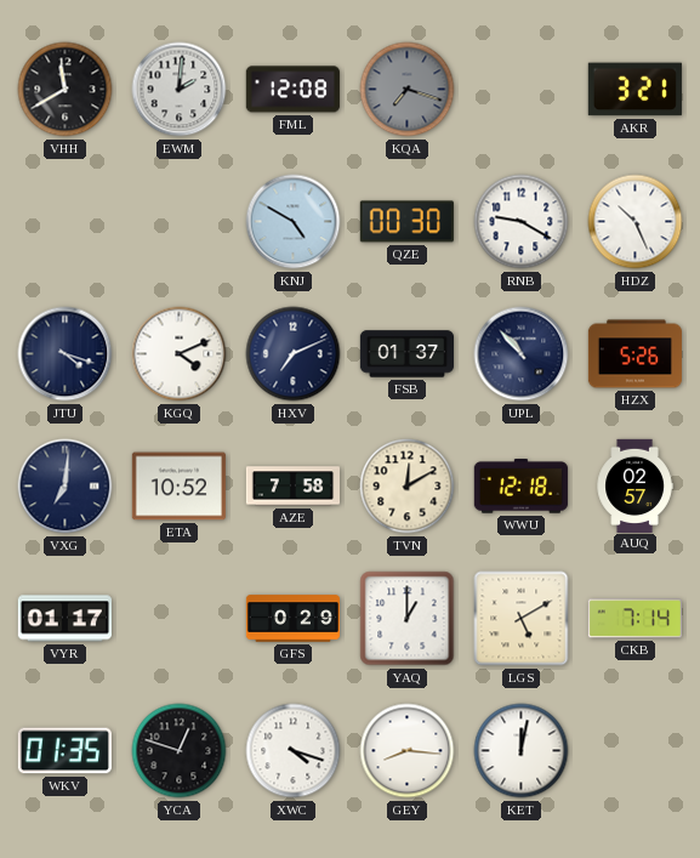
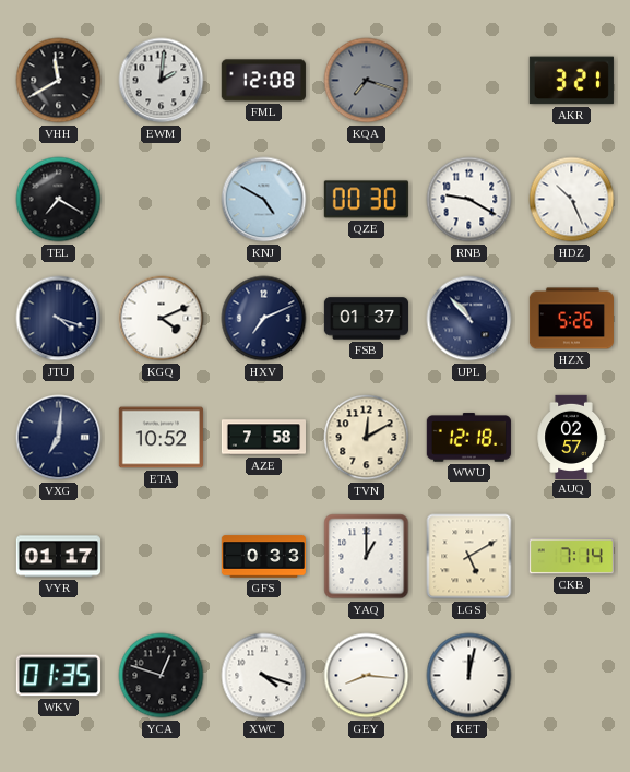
TEL: none -> 7:20 (59, 200)
GFS: 0:29 -> 0:33 (263, 557)
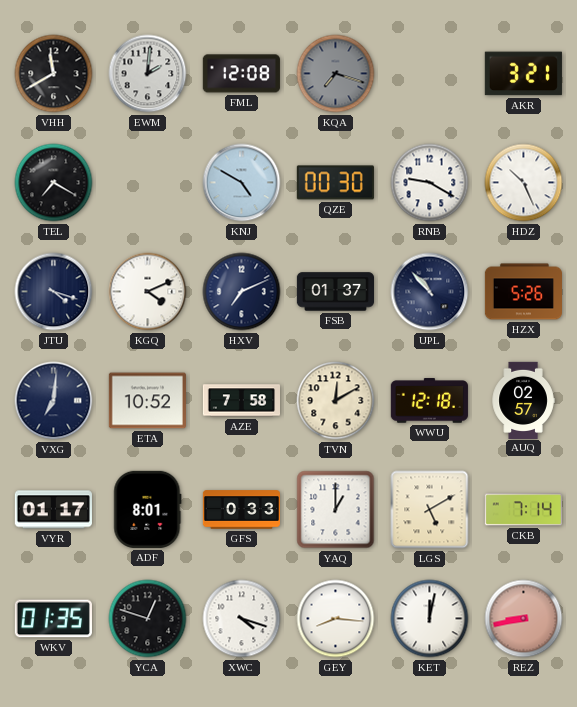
ADF: none -> 8:01 (148, 509)
REZ: none -> 8:43 (524, 619)
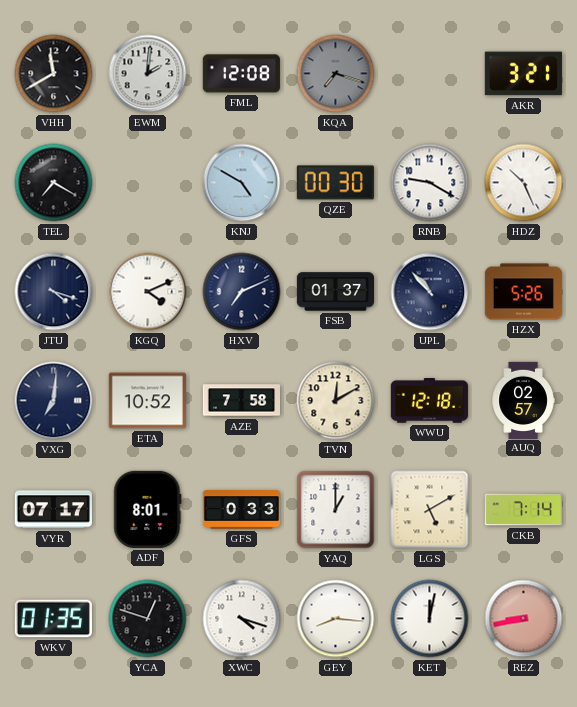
VYR: 01:17 -> 07:17 (53, 510)
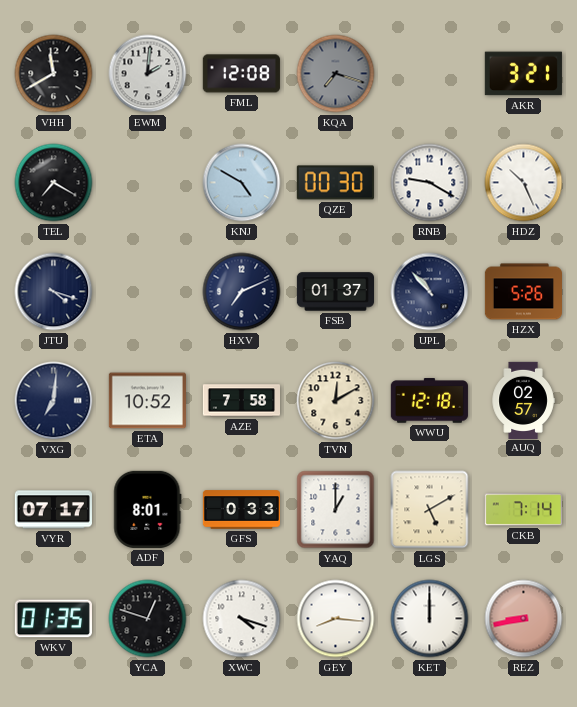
KGQ: 4:11 -> none (148, 292)
KET: 12:02 -> 12:00 (430, 619)
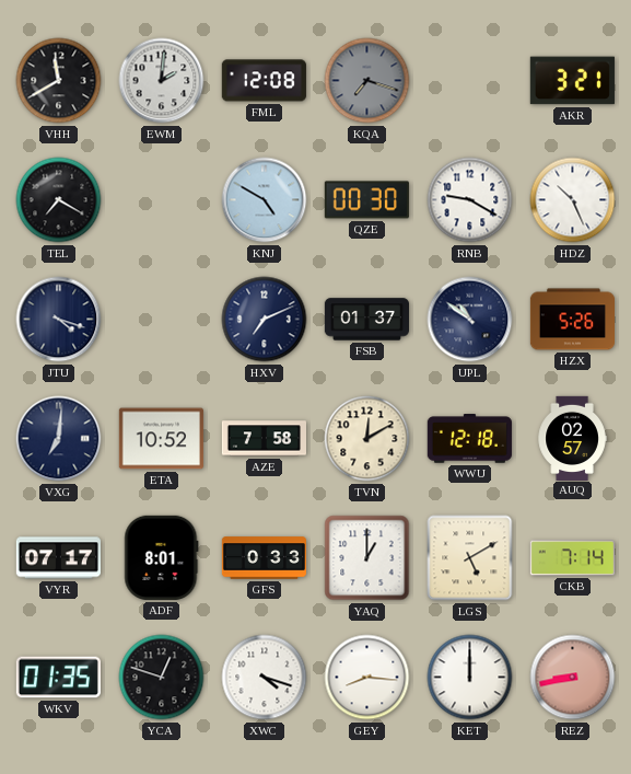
UPL: 10:53 -> 10:51 (470, 320)
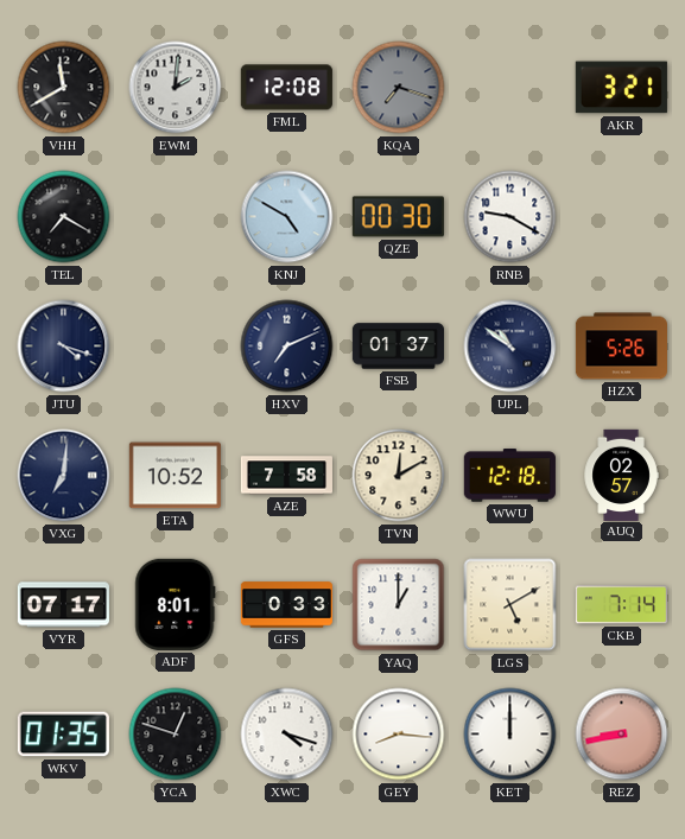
HDZ: 10:26 -> none (573, 200)
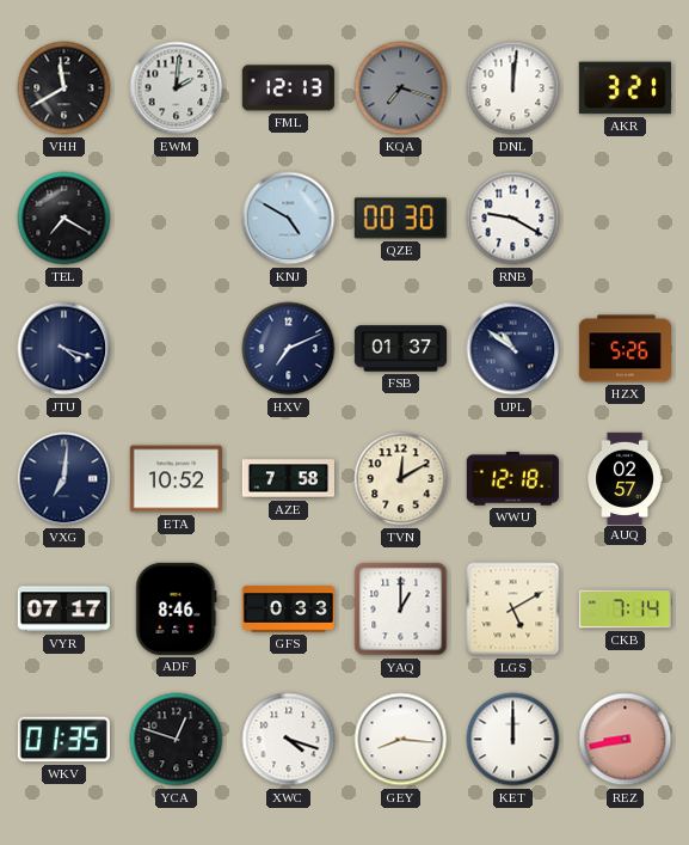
FML: 12:08 -> 12:13 (288, 88)
DNL: none -> 12:01 (513, 88)
ADF: 8:01 -> 8:46 (177, 608)
